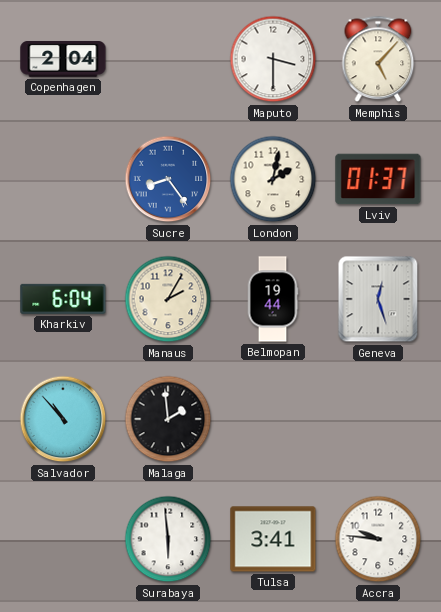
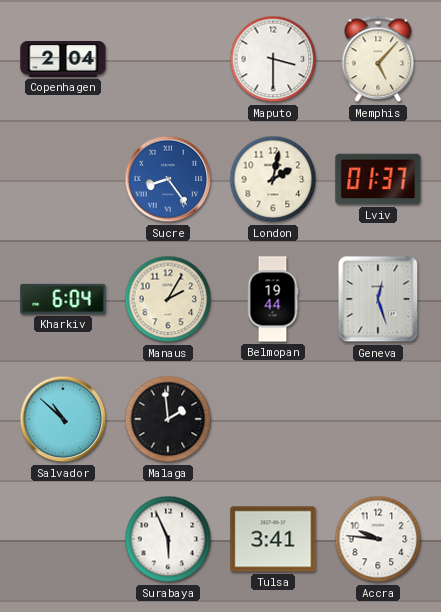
Salvador: 10:53 -> 10:52 (63, 419)
Surabaya: 5:59 -> 5:56 (168, 539)
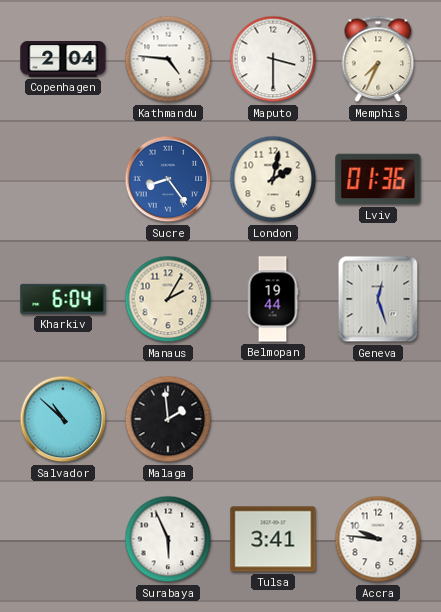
Kathmandu: none -> 4:46 (168, 59)
Memphis: 5:07 -> 7:34 (378, 59)
Lviv: 01:37 -> 01:36 (378, 179)
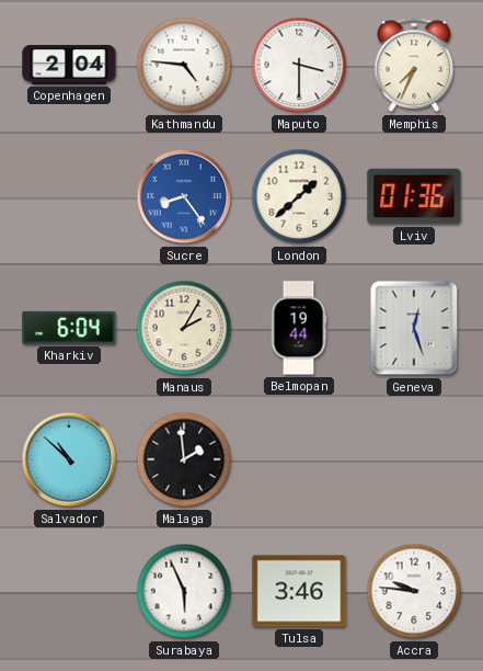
London: 2:02 -> 1:38 (299, 196)
Tulsa: 3:41 -> 3:46 (299, 591)
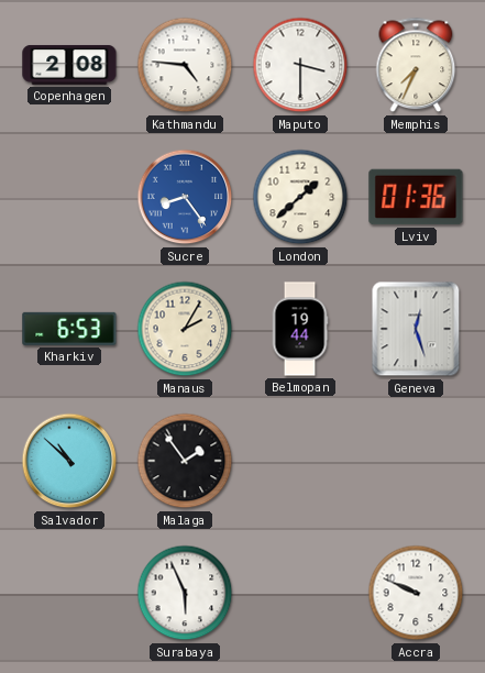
Copenhagen: 2:04 -> 2:08 (69, 65)
Kharkiv: 6:04 -> 6:53 (69, 329)
Malaga: 1:59 -> 1:54 (185, 461)
Tulsa: 3:46 -> none (299, 591)
Accra: 9:46 -> 9:49 (416, 593)
